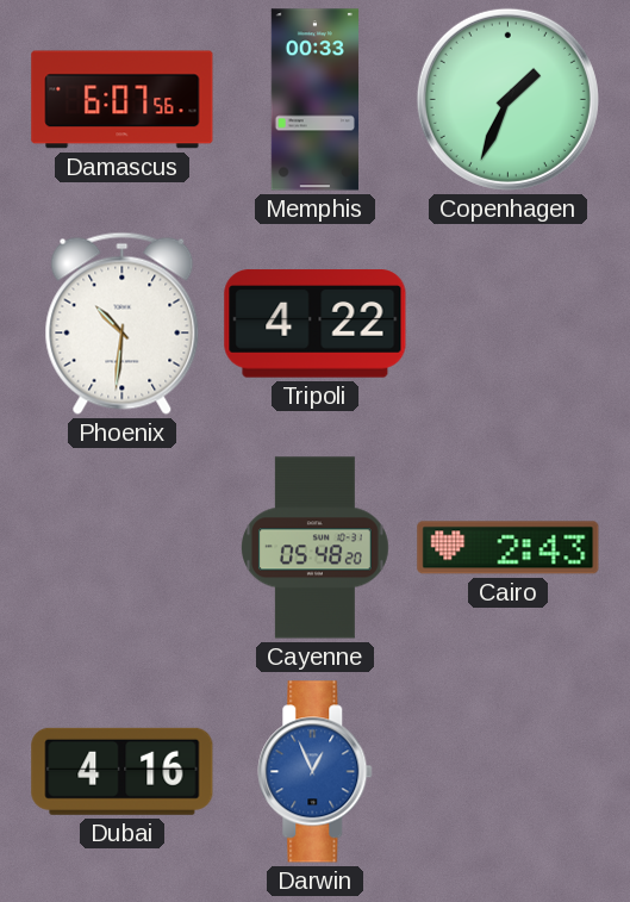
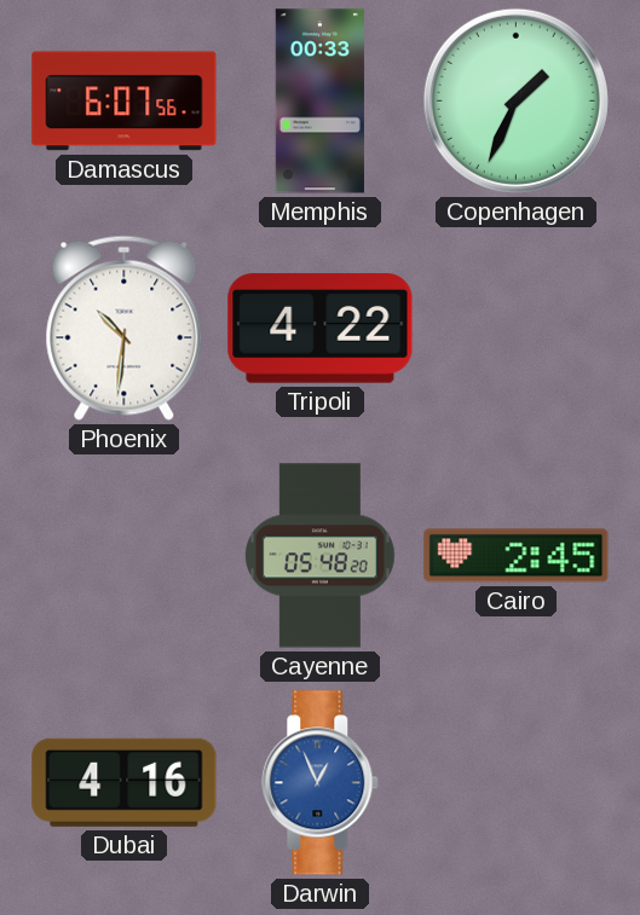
Cairo: 2:43 -> 2:45 (517, 556)
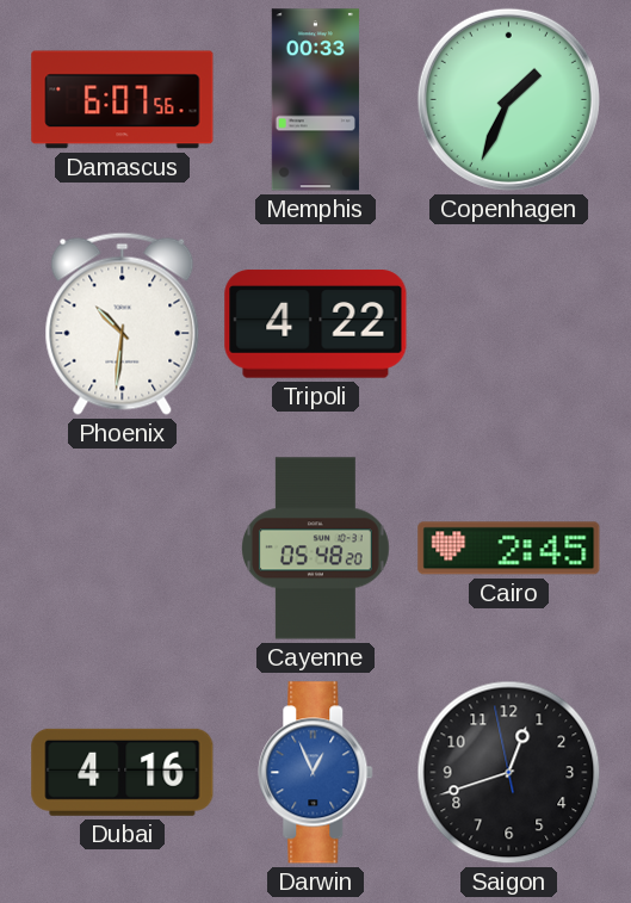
Saigon: none -> 12:41 (509, 773)
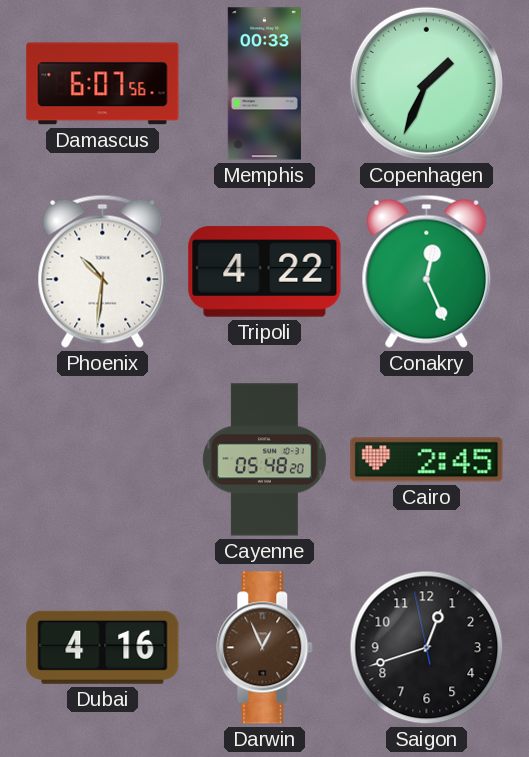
Conakry: none -> 12:26 (427, 271)
Darwin dial: blue -> brown (265, 648)
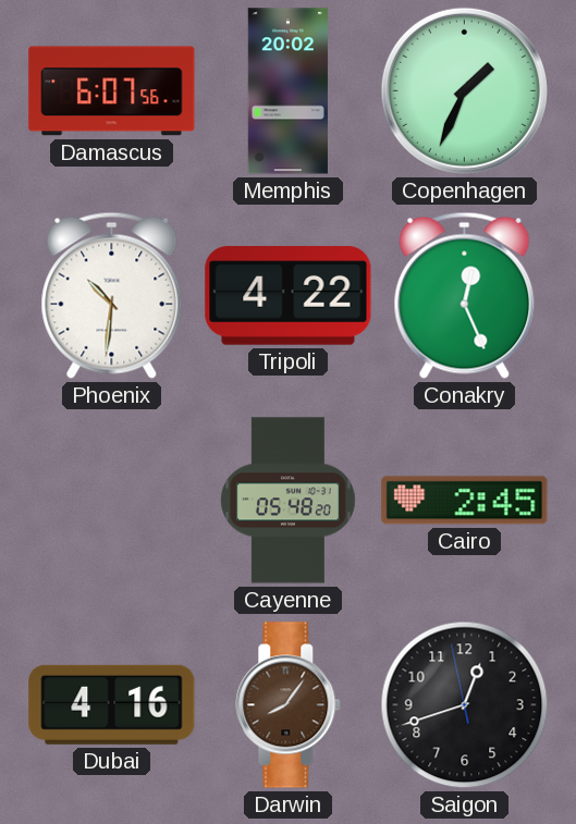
Memphis: 00:33 -> 20:02 (287, 91)
Darwin: 12:56 -> 8:06 (289, 705)
